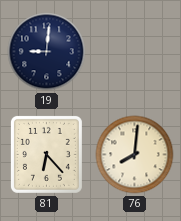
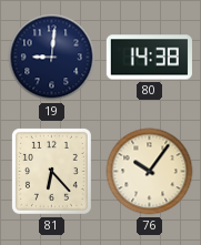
80: none -> 14:38 (149, 58)
76: 8:01 -> 10:06 (150, 172)
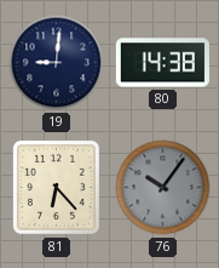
76 dial: cream -> grey (163, 188)
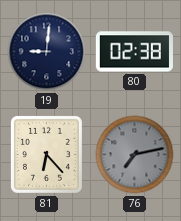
80: 14:38 -> 02:38 (134, 52)
76: 10:06 -> 7:13 (135, 155)
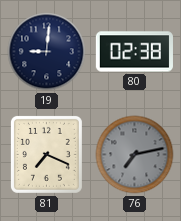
81: 6:23 -> 7:19 (46, 154)
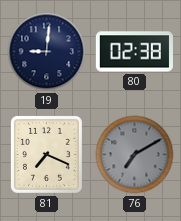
76: 7:13 -> 7:10 (135, 155)
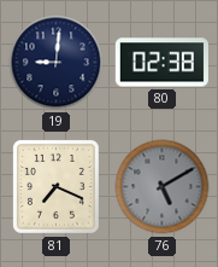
76: 7:10 -> 5:10 (163, 187)
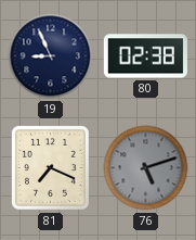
19: 9:01 -> 8:56 (51, 56)
76: 5:10 -> 5:12 (146, 168)
